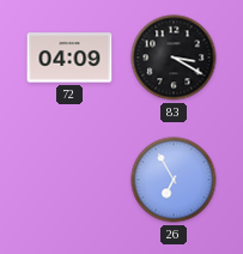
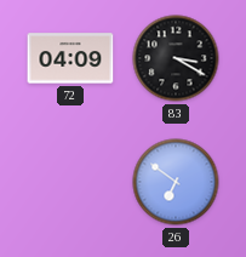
26: 6:55 -> 6:51 (176, 182)
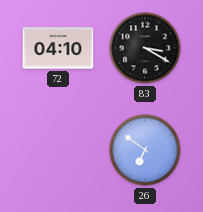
72: 04:09 -> 04:10 (58, 48)
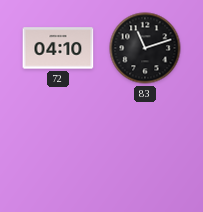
83: 3:20 -> 11:12 (145, 48)
26: 6:51 -> none (145, 150)
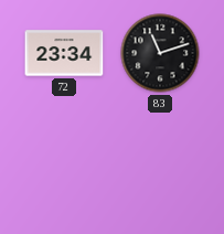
72: 04:10 -> 23:34 (64, 53)
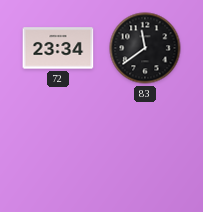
83: 11:12 -> 11:39 (145, 48)
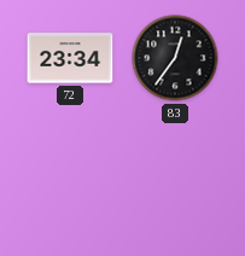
83: 11:39 -> 12:36 (175, 58)
